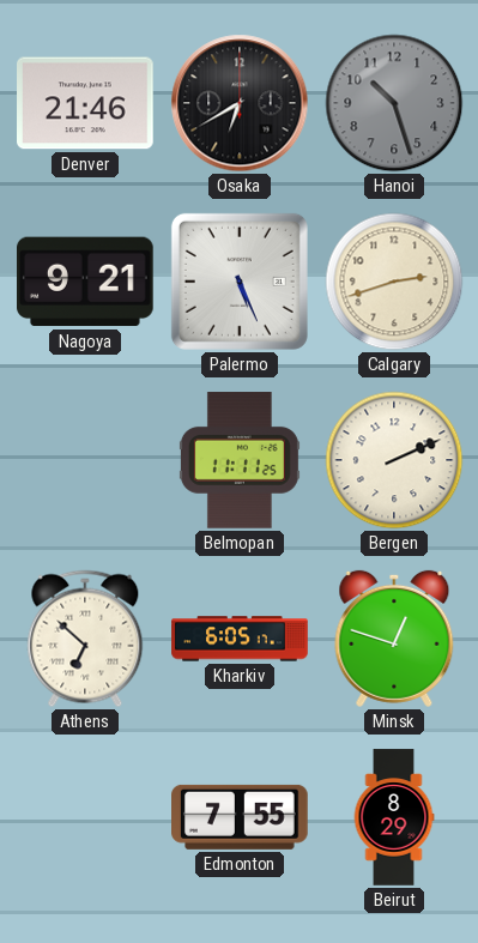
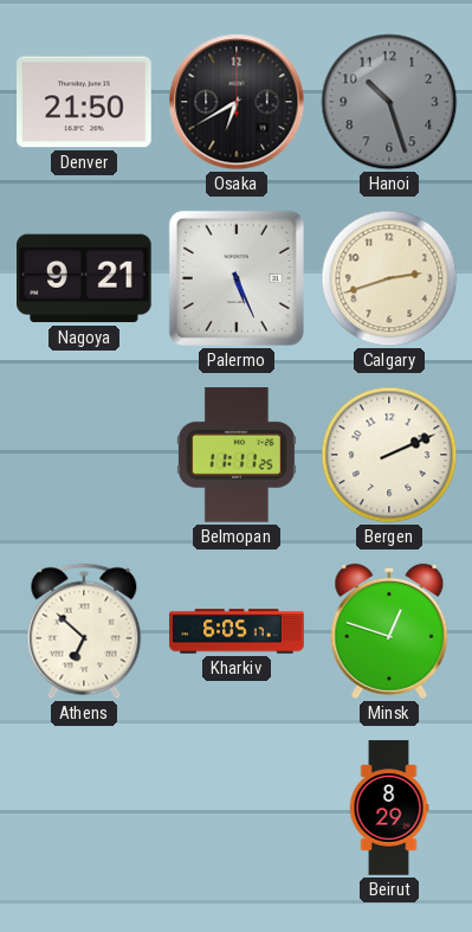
Denver: 21:46 -> 21:50 (85, 102)
Edmonton: 7:55 -> none (241, 817)
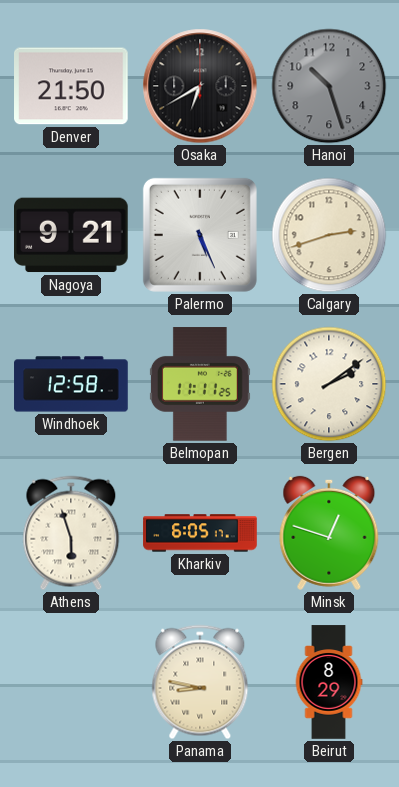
Windhoek: none -> 12:58 (71, 384)
Bergen: 2:11 -> 2:09 (329, 384)
Athens: 6:52 -> 5:57 (71, 533)
Panama: none -> 8:47 (200, 682)
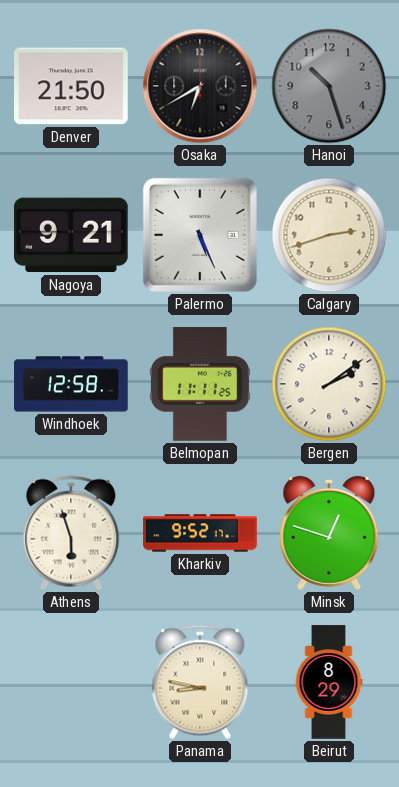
Kharkiv: 6:05 -> 9:52 (200, 533)
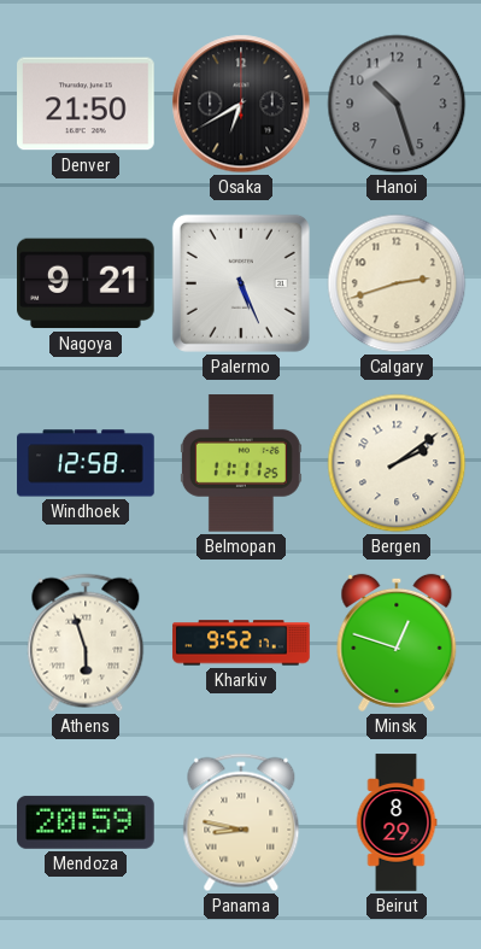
Mendoza: none -> 20:59 (87, 822)
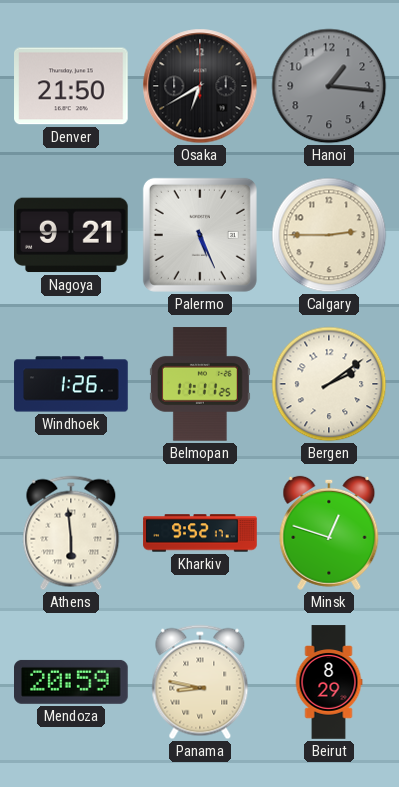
Hanoi: 10:27 -> 1:16 (329, 86)
Calgary: 2:42 -> 2:45 (329, 235)
Windhoek: 12:58 -> 1:26 (71, 384)
Athens: 5:57 -> 5:59 (71, 533)
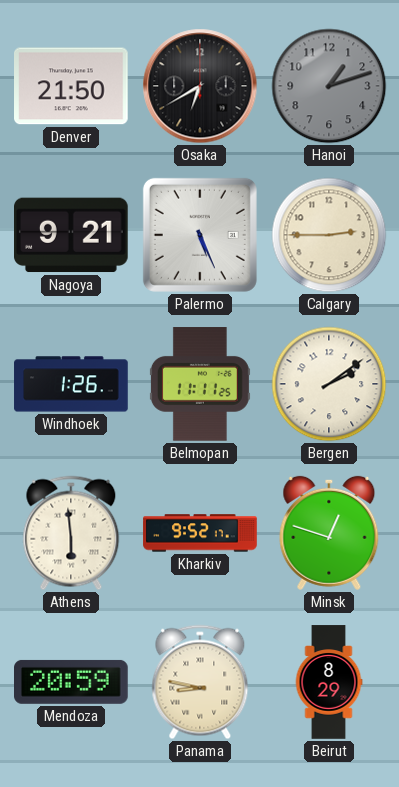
Hanoi: 1:16 -> 1:12 (329, 86)
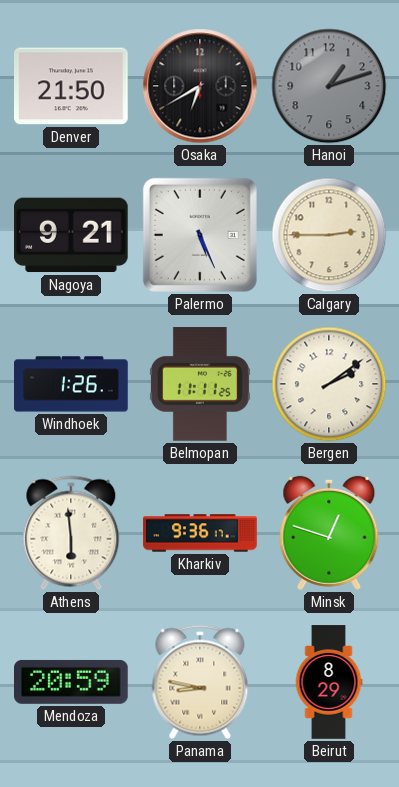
Kharkiv: 9:52 -> 9:36 (200, 533)
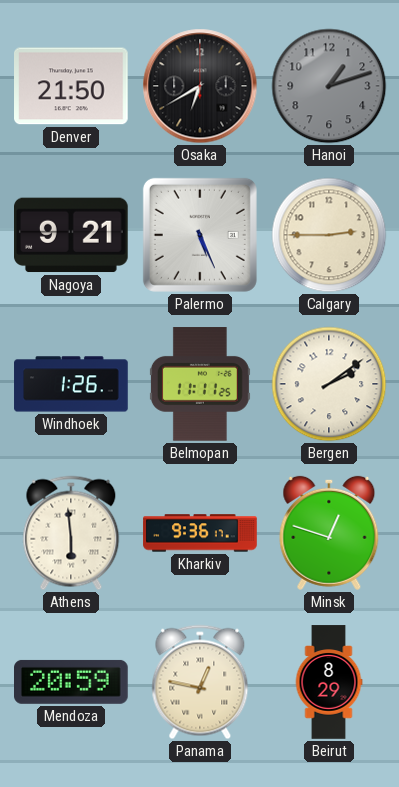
Panama: 8:47 -> 12:47 (200, 682)
